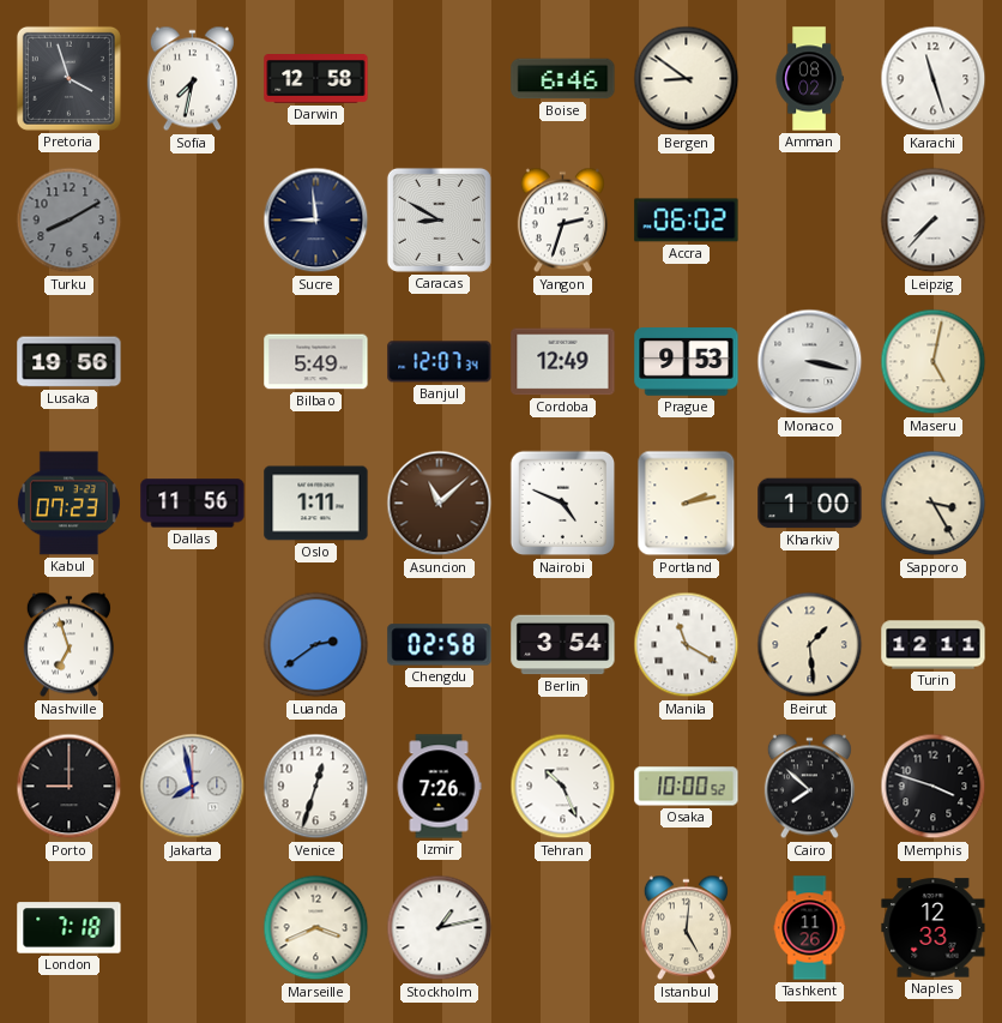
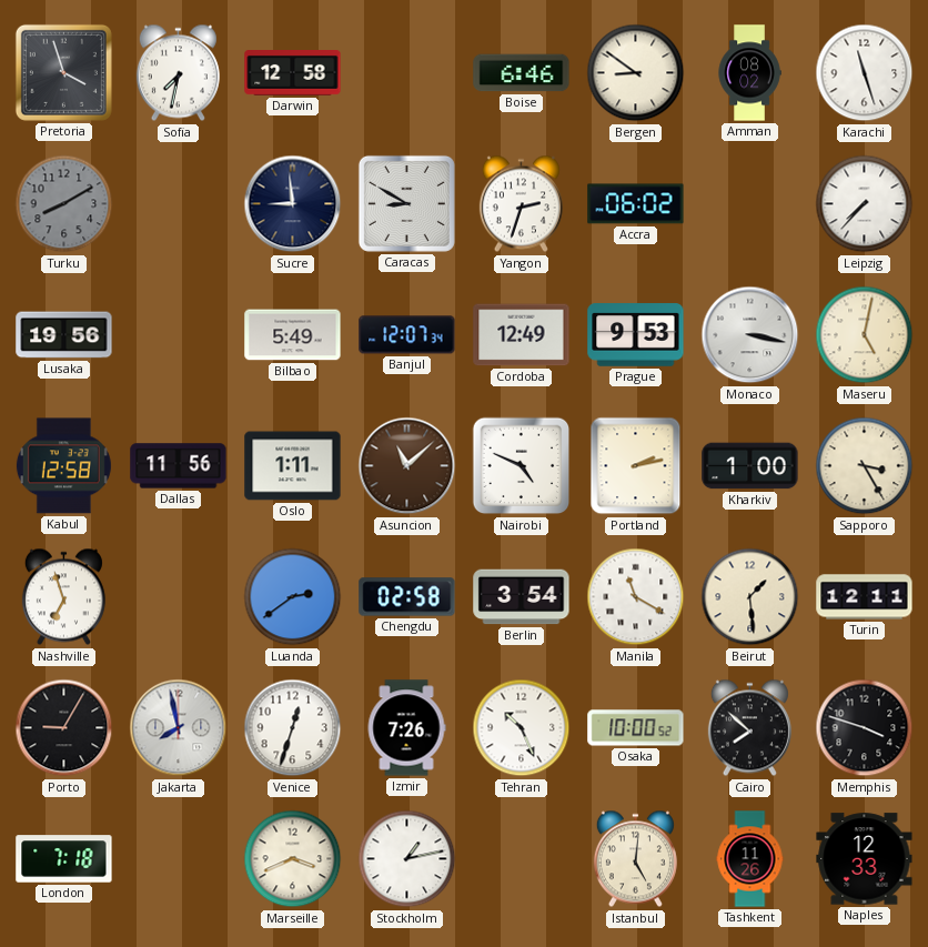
Kabul: 07:23 -> 12:58 (63, 466)
Porto: 9:00 -> 9:05 (64, 728)
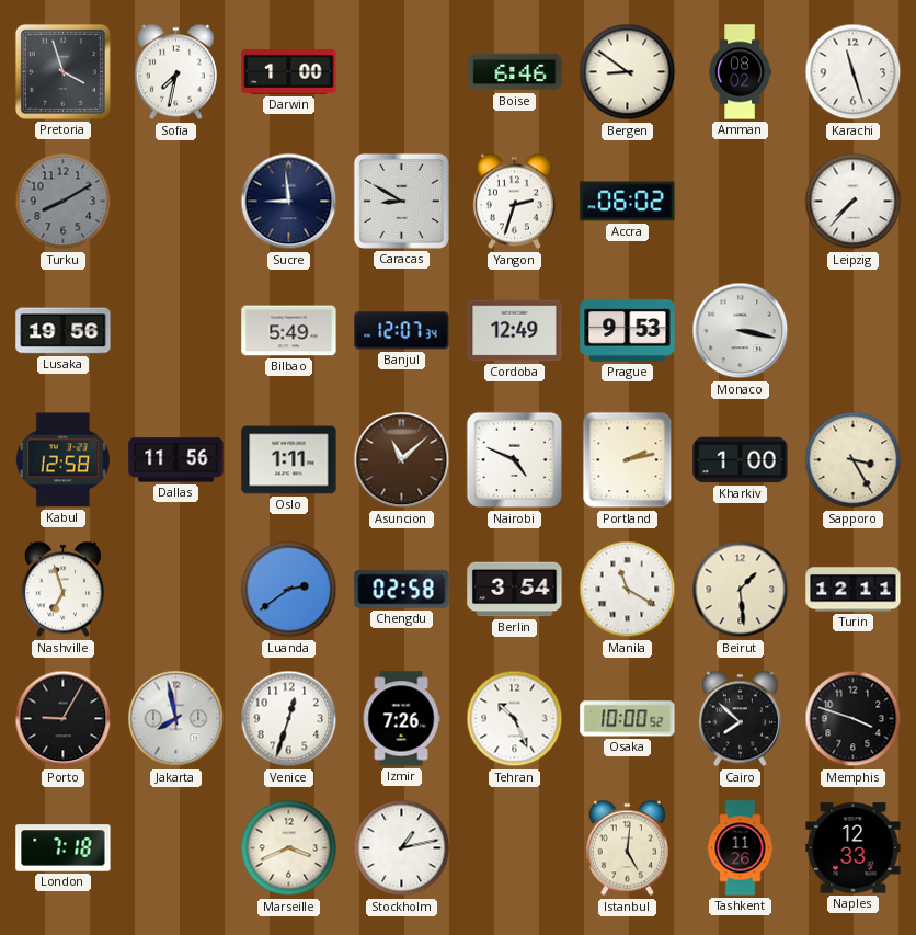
Darwin: 12:58 -> 1:00 (289, 72)
Maseru: 5:02 -> none (865, 335)
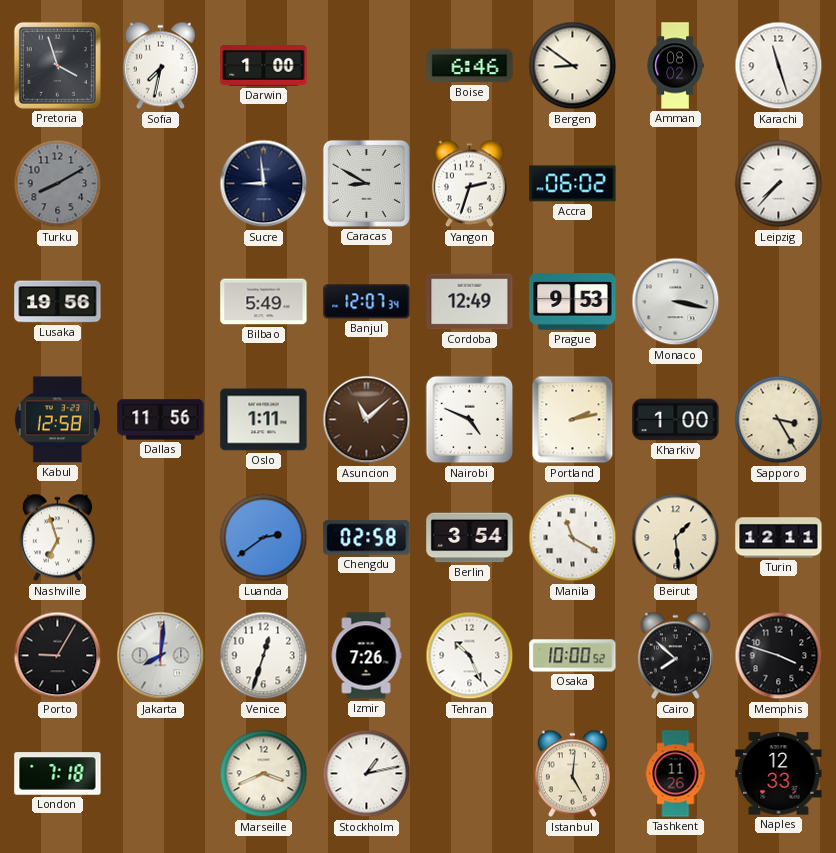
Jakarta: 7:58 -> 8:01 (161, 656)
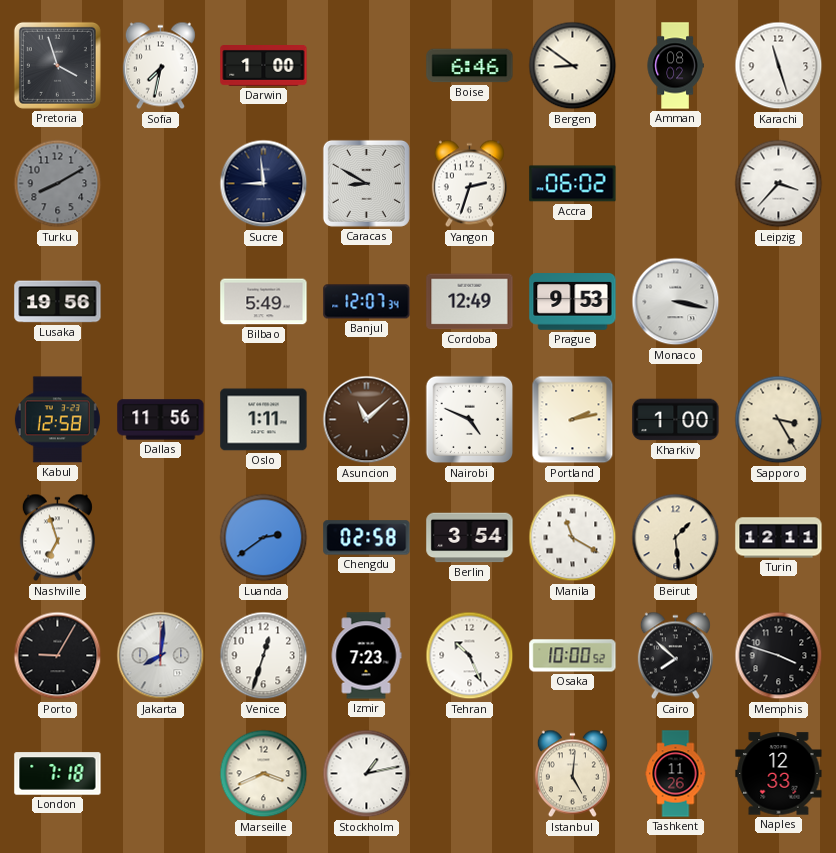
Leipzig: 7:37 -> 3:37 (779, 184)
Izmir: 7:26 -> 7:23 (366, 656)
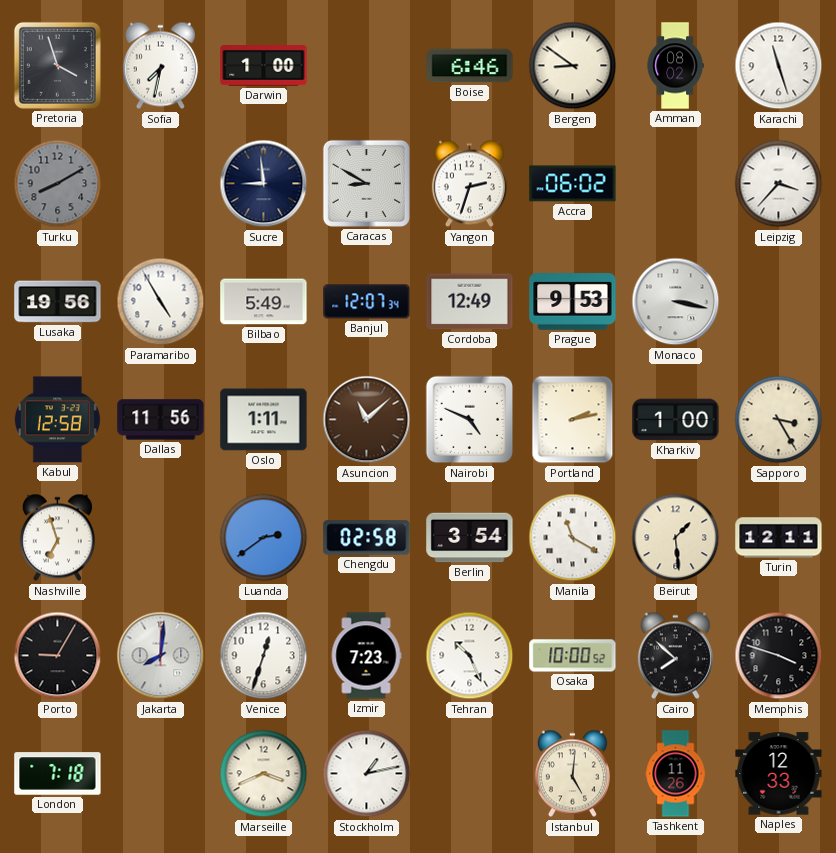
Paramaribo: none -> 4:55 (161, 302)
